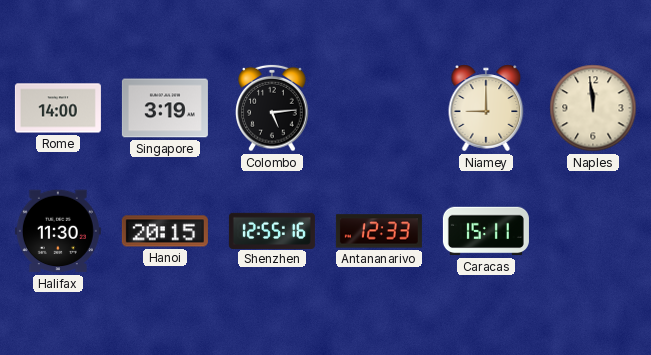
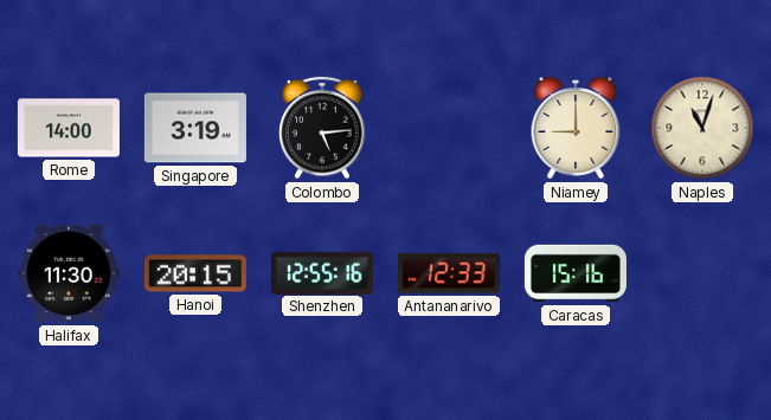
Naples: 11:59 -> 11:03 (702, 128)
Caracas: 15:11 -> 15:16 (576, 273)
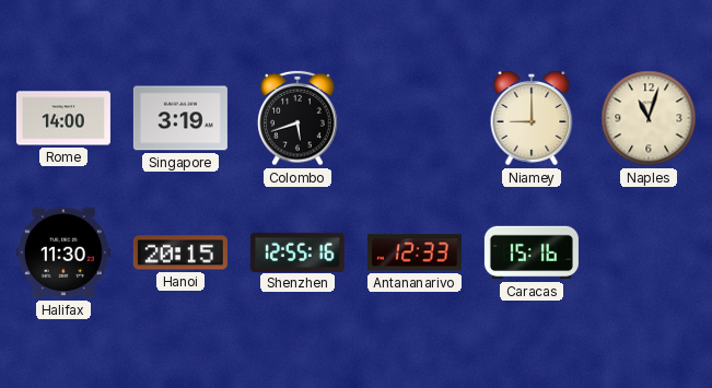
Colombo: 5:14 -> 5:42 (297, 118)
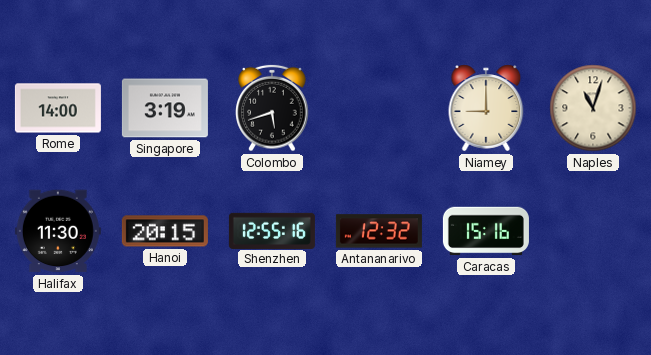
Antananarivo: 12:33 -> 12:32 (379, 231)
